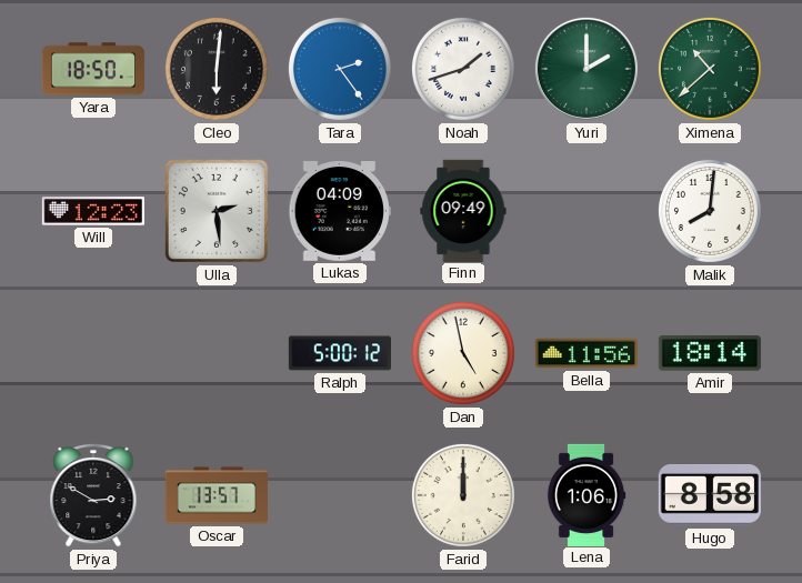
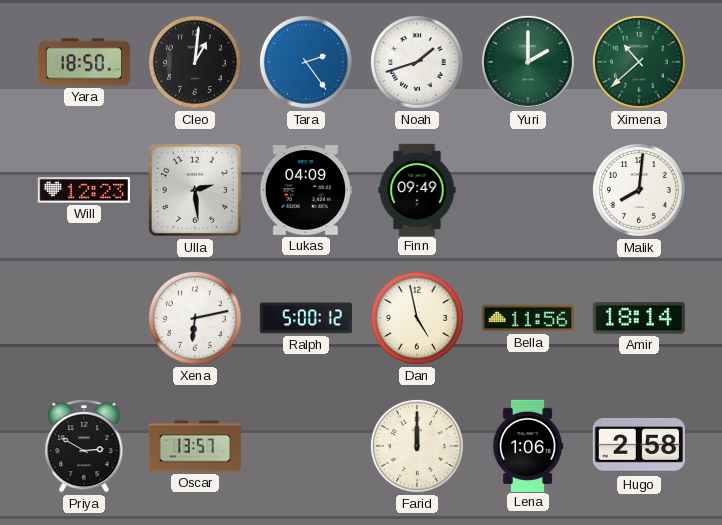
Cleo: 6:01 -> 1:01 (195, 62)
Xena: none -> 6:13 (195, 318)
Hugo: 8:58 -> 2:58 (639, 447)
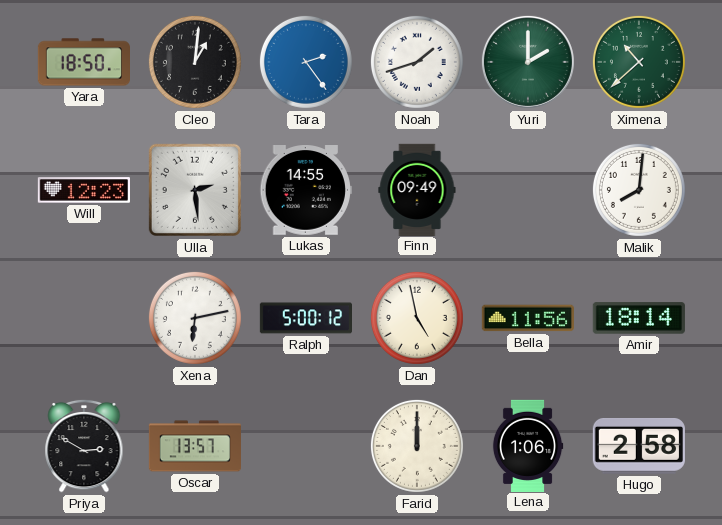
Lukas: 04:09 -> 14:55 (306, 191)
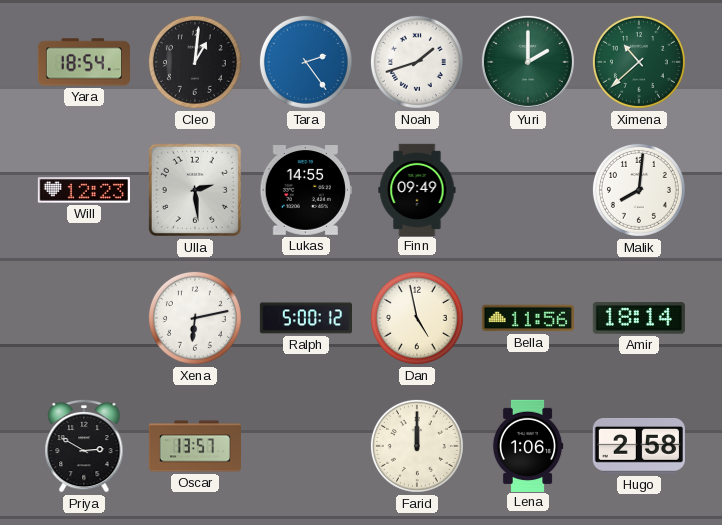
Yara: 18:50 -> 18:54 (83, 62)
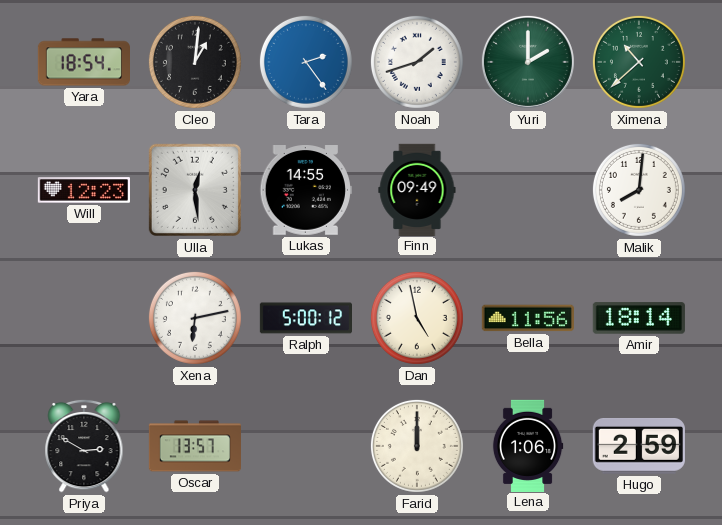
Ulla: 2:29 -> 12:29 (195, 190)
Hugo: 2:58 -> 2:59 (639, 447)
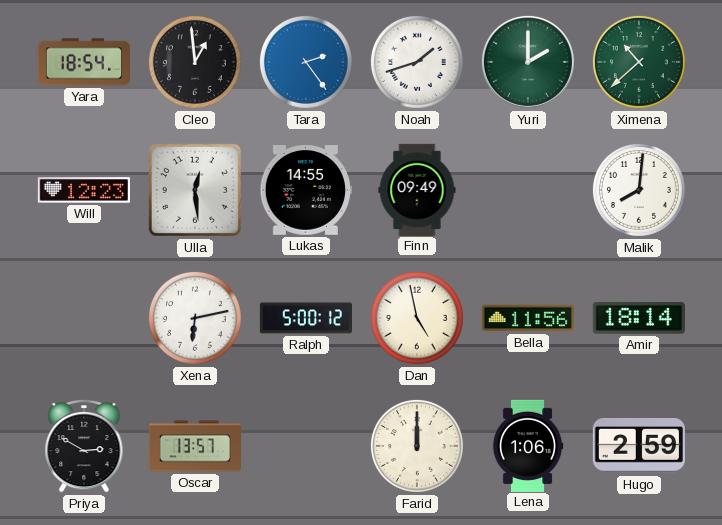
Cleo: 1:01 -> 12:59 (195, 62)
